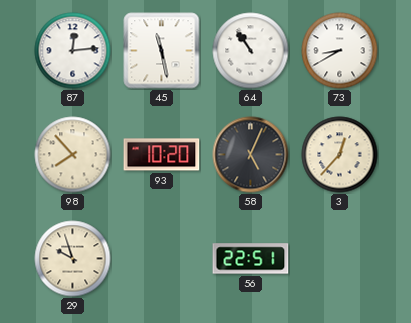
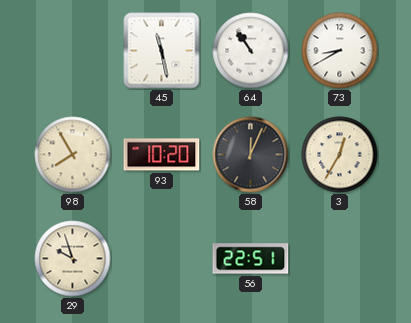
87: 12:14 -> none (73, 51)
98: 7:53 -> 7:55 (73, 155)
58: 5:04 -> 12:04 (251, 155)
3: 12:37 -> 12:35 (340, 155)
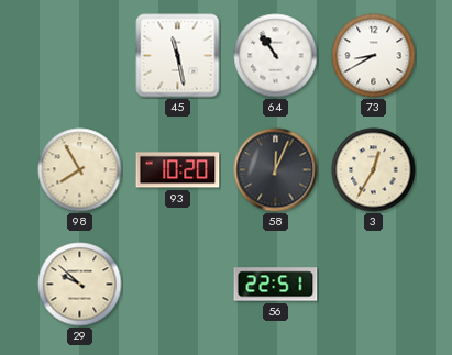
29: 9:57 -> 9:52 (80, 285)
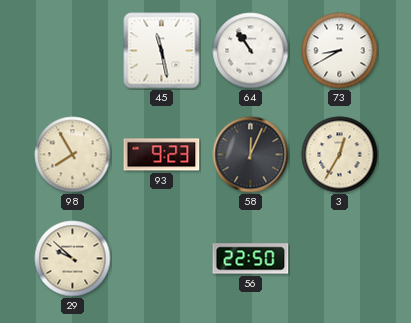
93: 10:20 -> 9:23 (162, 155)
56: 22:51 -> 22:50 (251, 259)
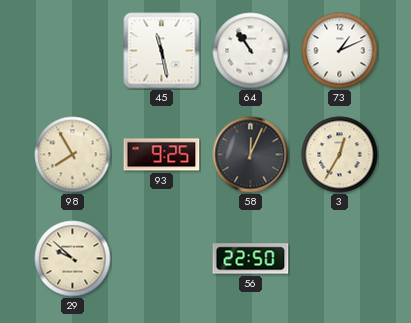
73: 8:40 -> 1:11 (340, 51)
93: 9:23 -> 9:25 (162, 155)
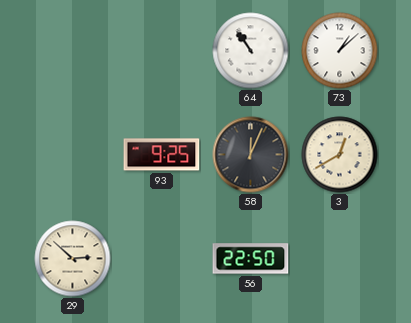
45: 11:28 -> none (162, 51)
73: 1:11 -> 1:08 (340, 51)
98: 7:55 -> none (73, 155)
3: 12:35 -> 12:40 (340, 155)
29: 9:52 -> 2:52 (73, 259)
